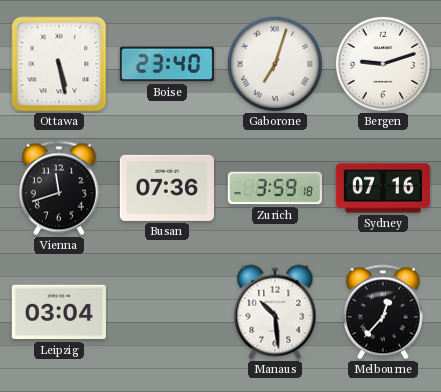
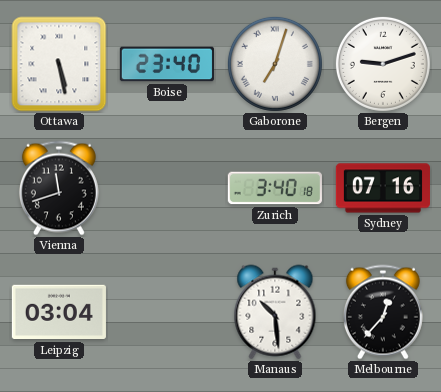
Busan: 07:36 -> none (167, 188)
Zurich: 3:59 -> 3:40 (275, 188)
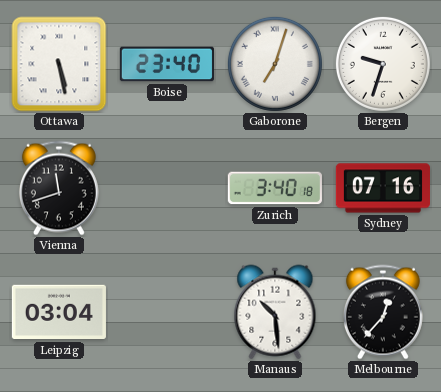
Bergen: 9:12 -> 9:33 (383, 64)
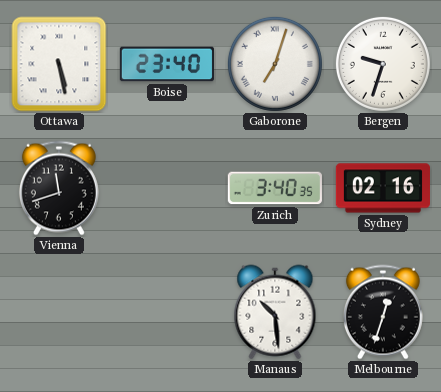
Zurich: 3:40:18 -> 3:40:35 (275, 188)
Sydney: 07:16 -> 02:16 (383, 188)
Leipzig: 03:04 -> none (59, 312)
Melbourne: 12:37 -> 12:33 (383, 312)
